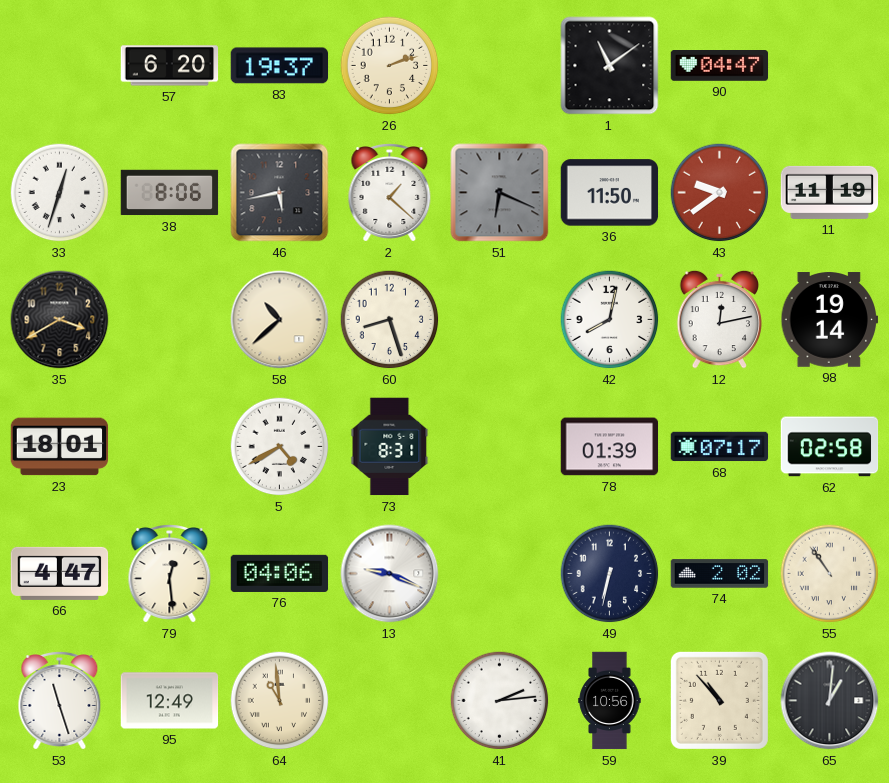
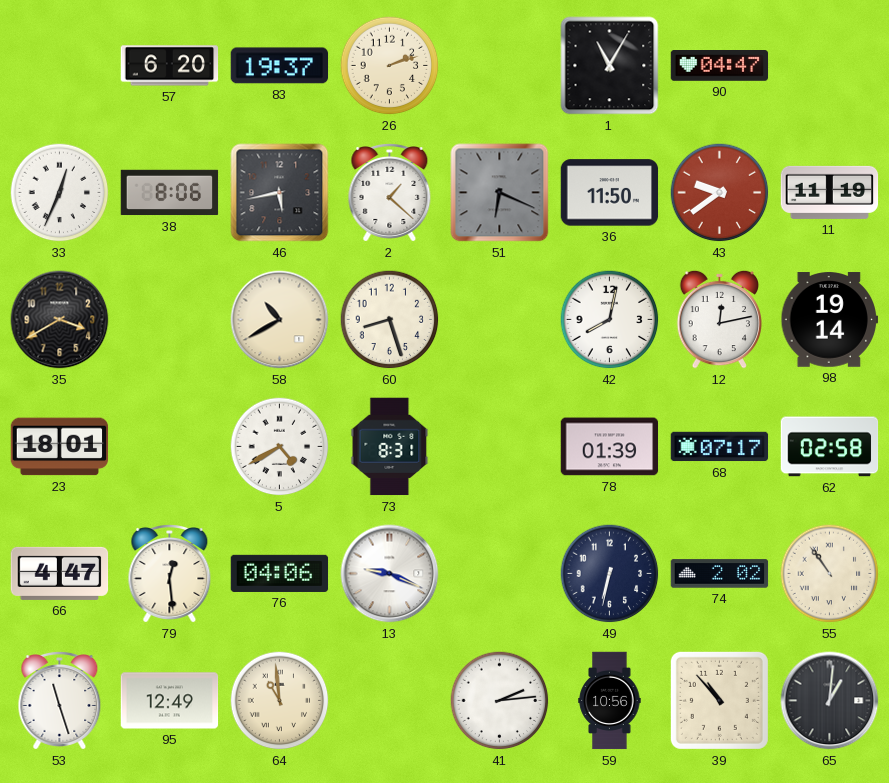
1: 11:09 -> 11:05 (610, 66)
33: 12:33 -> 12:34 (60, 193)
58: 10:38 -> 10:40 (280, 320)
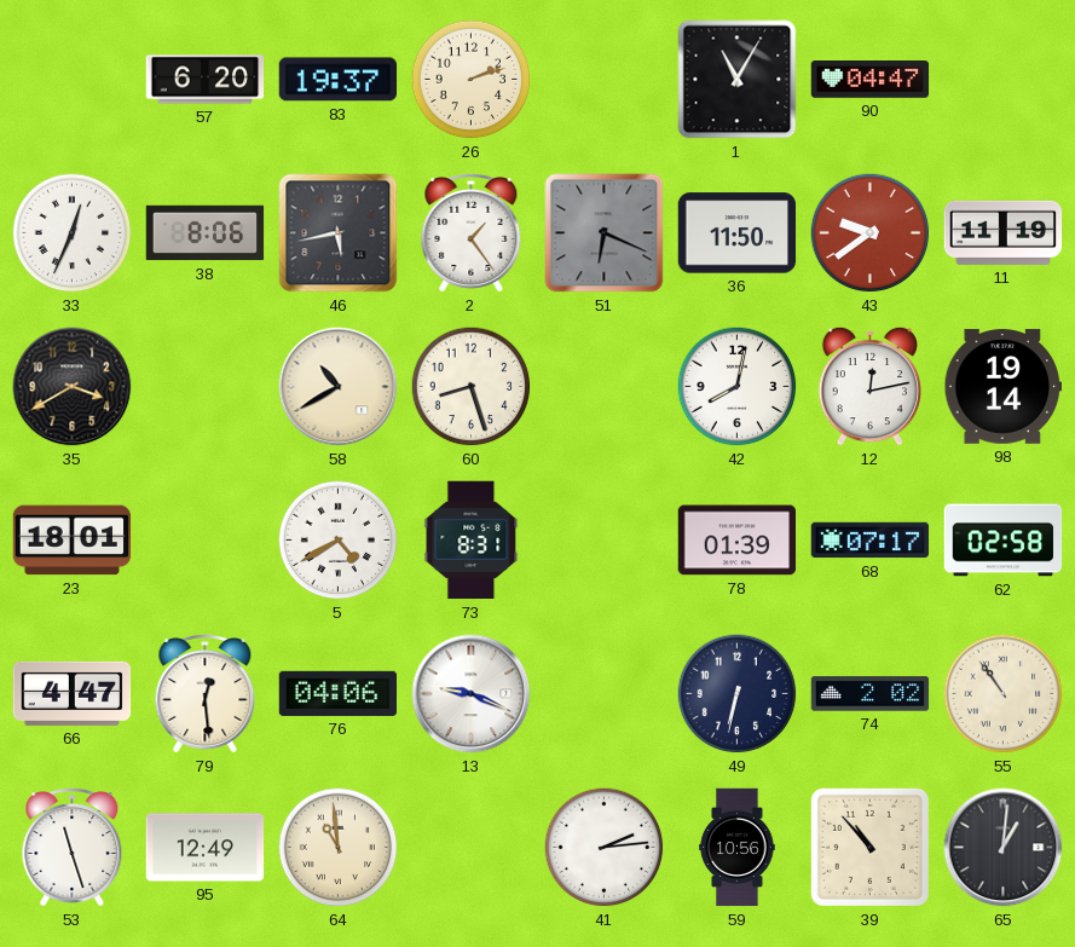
2: 1:22 -> 1:24 (472, 233)
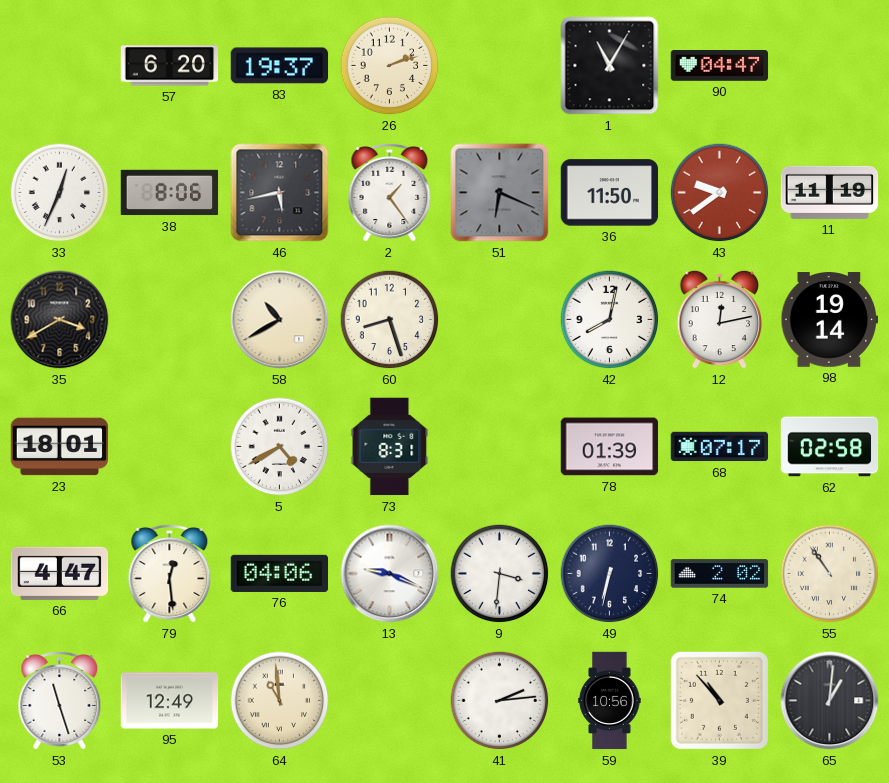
9: none -> 3:31 (500, 574)
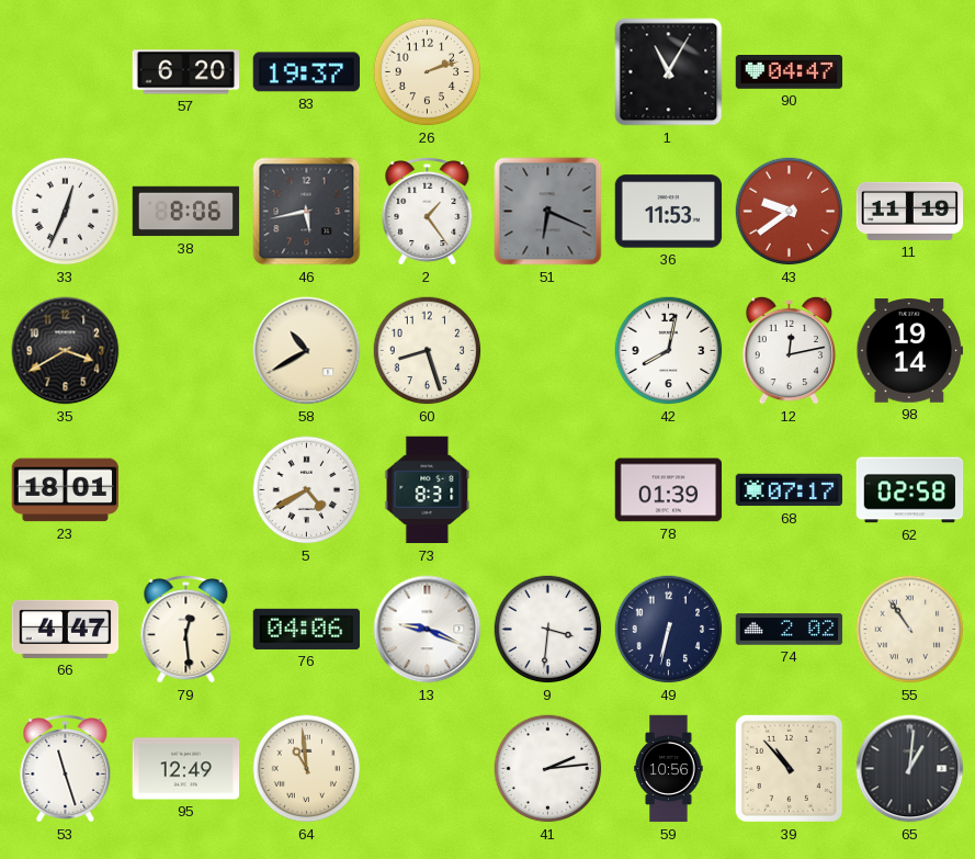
36: 11:50 -> 11:53 (669, 212)
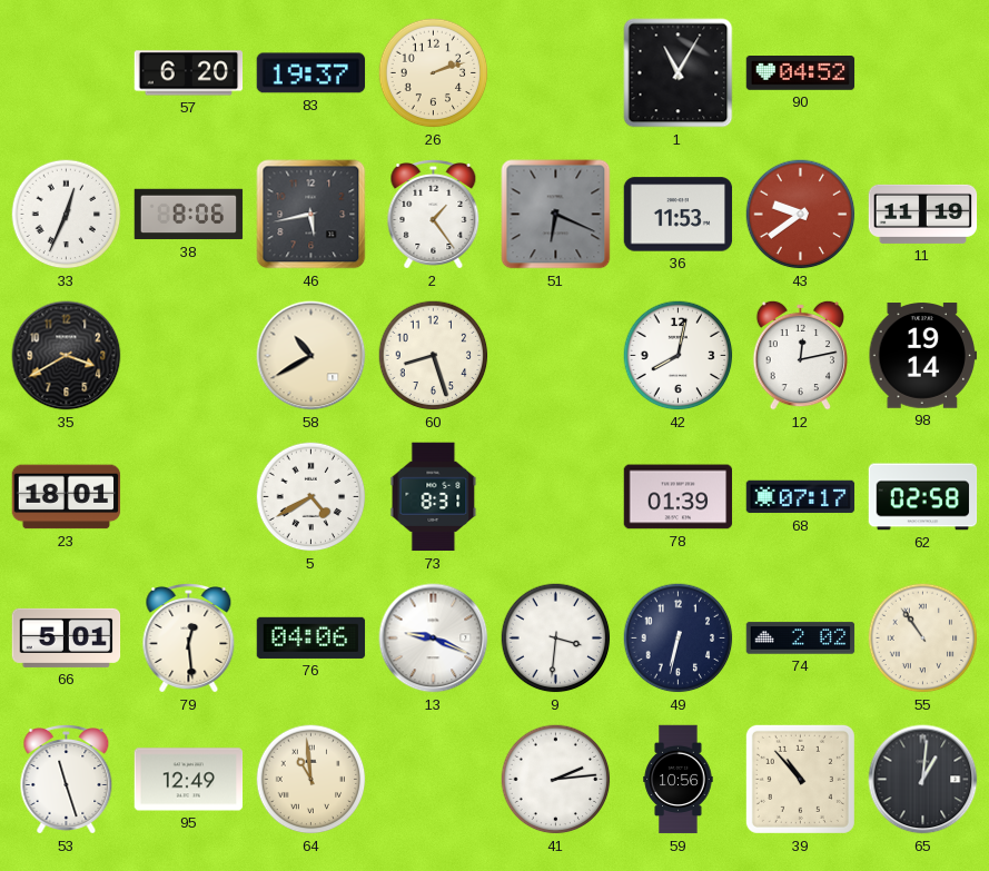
90: 04:47 -> 04:52 (801, 73)
66: 4:47 -> 5:01 (67, 637)
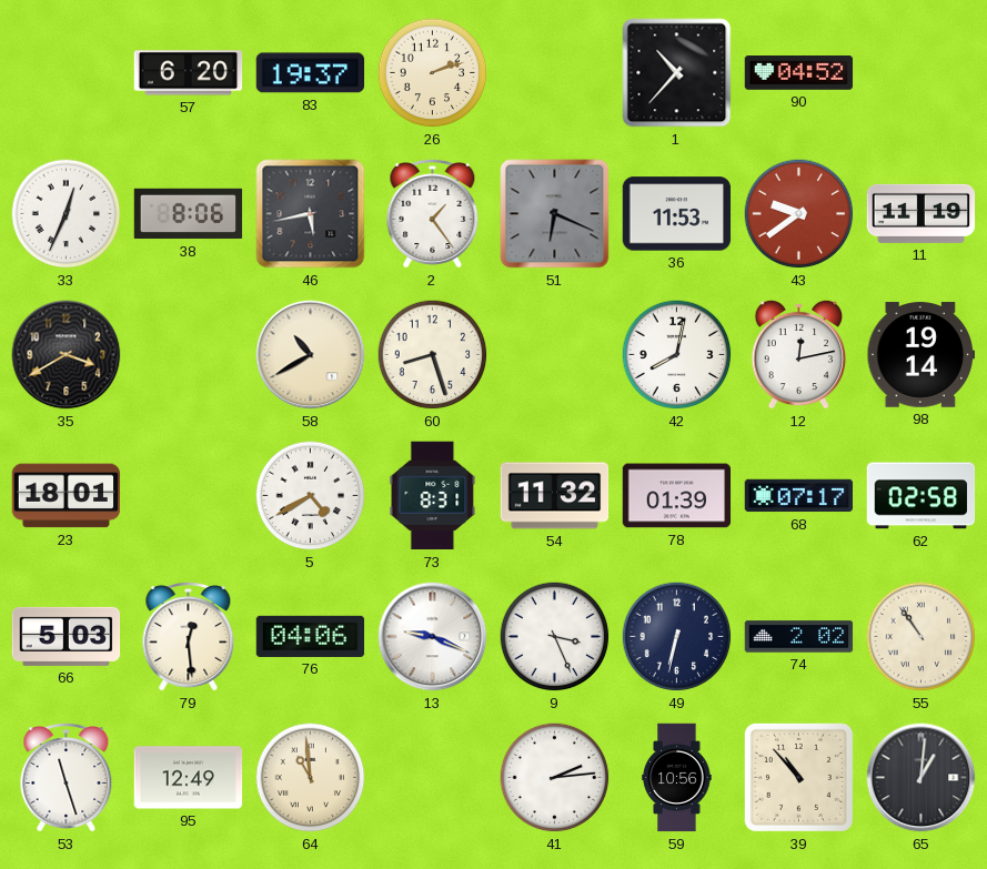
1: 11:05 -> 10:37 (677, 73)
54: none -> 11:32 (555, 496)
66: 5:01 -> 5:03 (67, 636)
9: 3:31 -> 3:26 (555, 637)
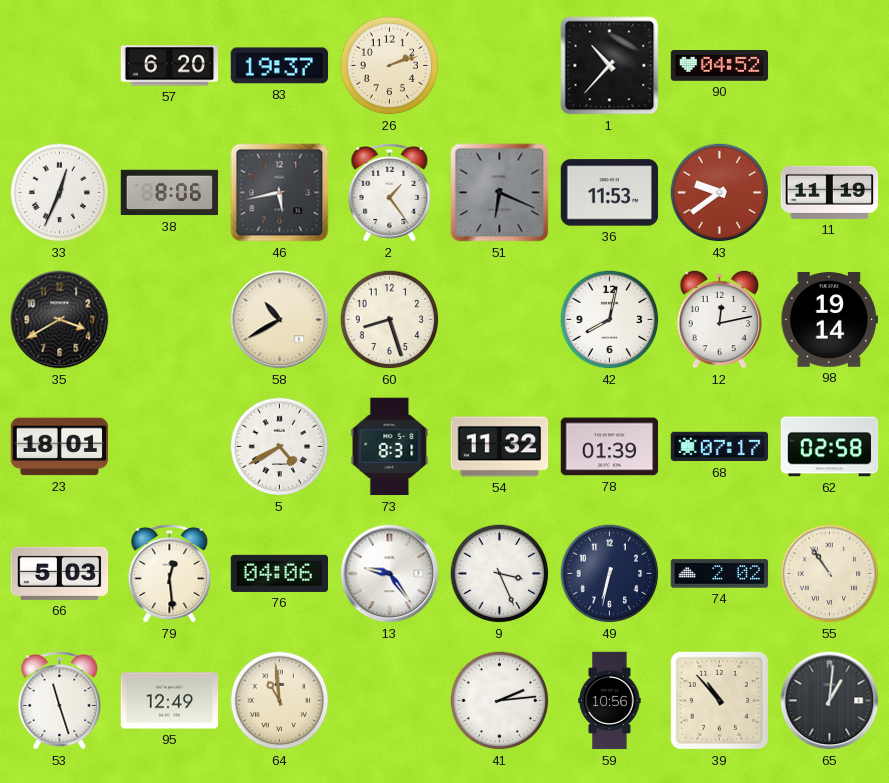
13: 9:19 -> 9:24 (390, 574)
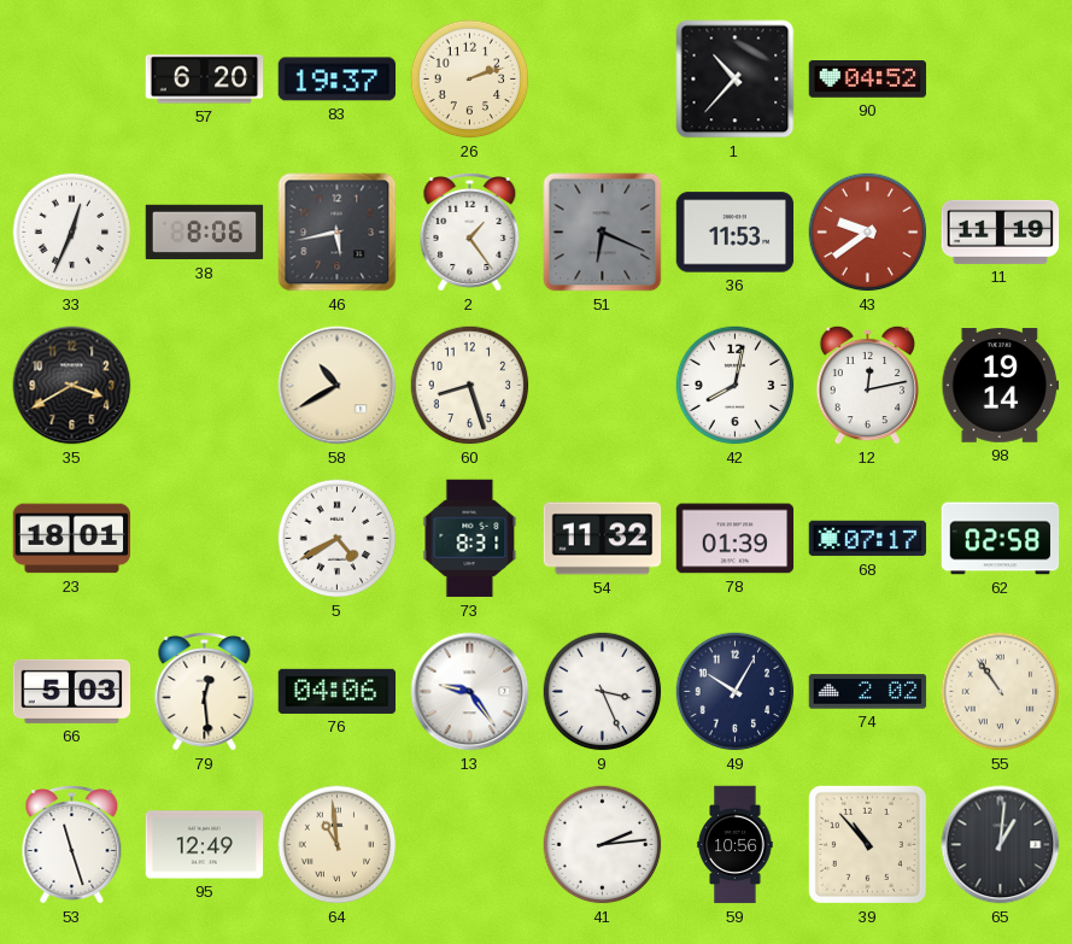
49: 6:32 -> 10:05 (736, 692)
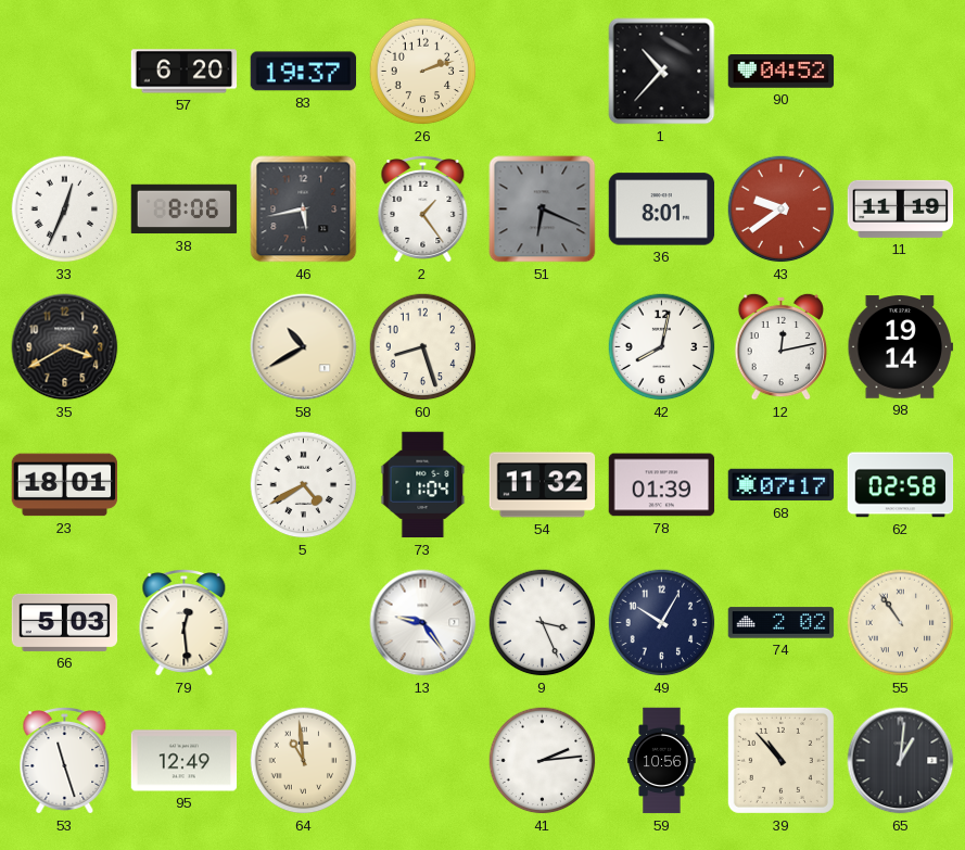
36: 11:53 -> 8:01 (662, 210)
73: 8:31 -> 11:04 (423, 485)
76: 04:06 -> none (338, 691)
